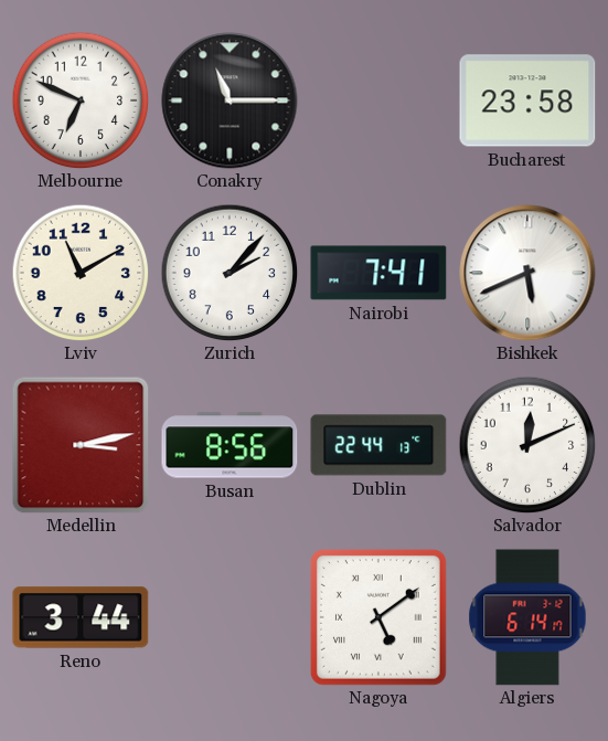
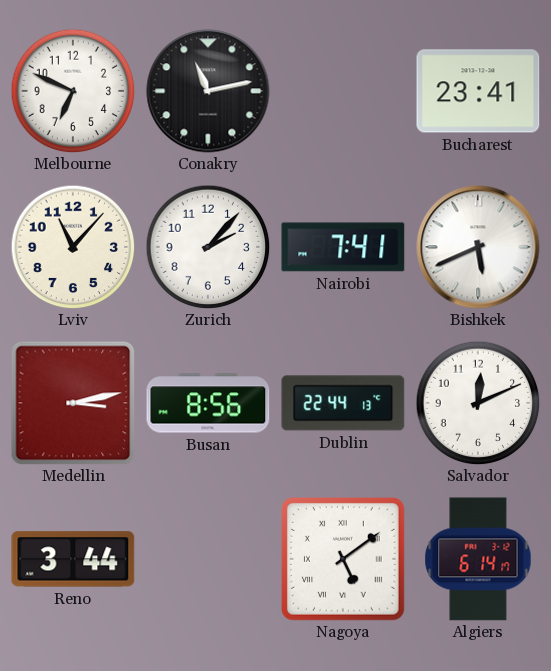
Conakry: 11:15 -> 11:13 (208, 91)
Bucharest: 23:58 -> 23:41 (478, 91)
Lviv: 11:10 -> 11:07 (73, 247)
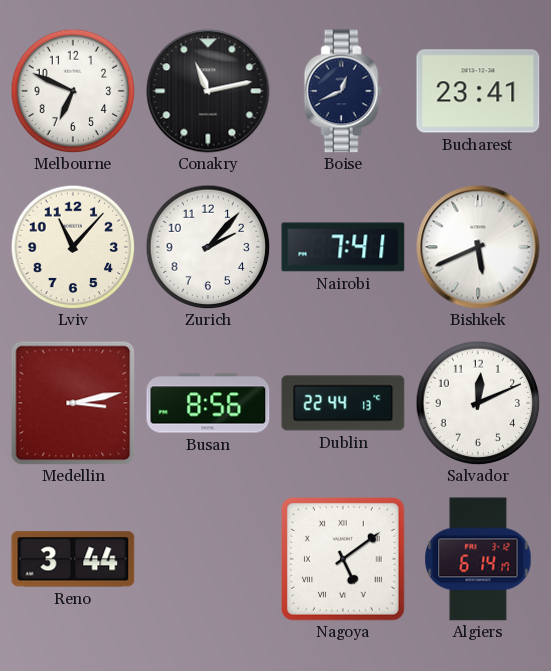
Boise: none -> 12:41 (343, 91)
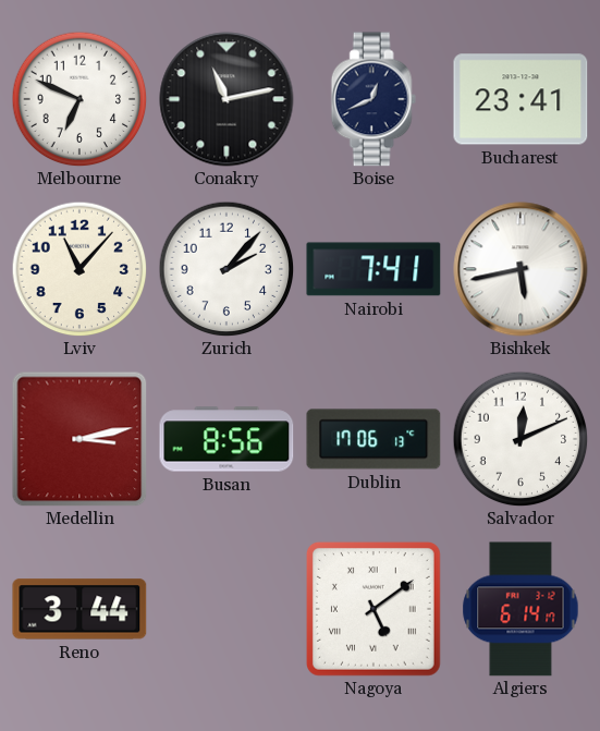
Bishkek: 5:41 -> 5:43 (521, 269)
Dublin: 22:44 -> 17:06 (374, 439)
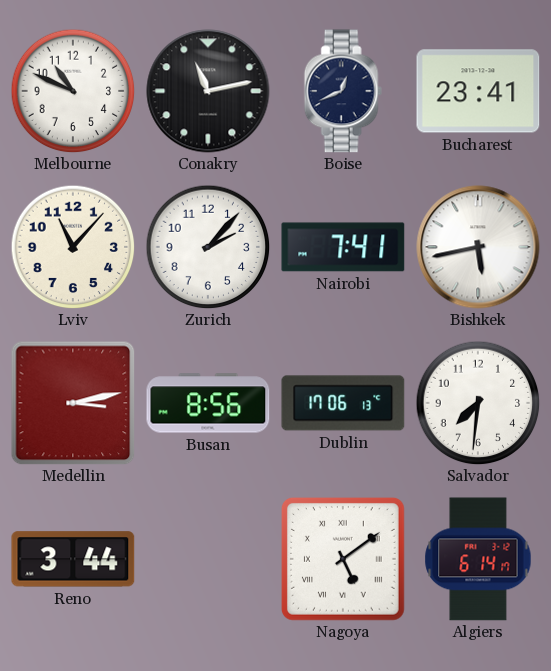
Melbourne: 6:49 -> 10:49 (73, 91)
Salvador: 12:11 -> 7:31 (478, 403)
